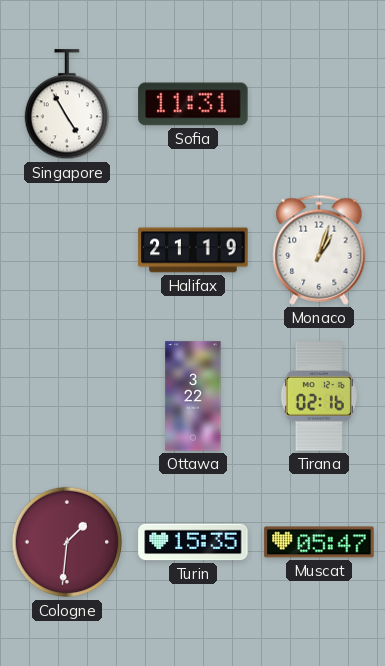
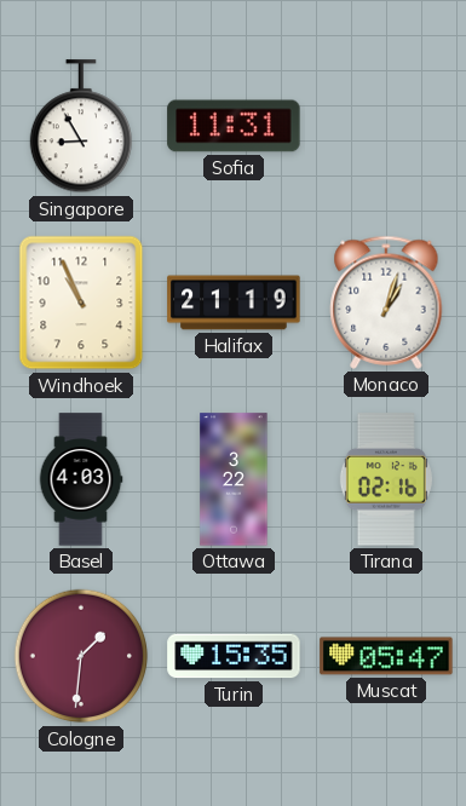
Singapore: 4:55 -> 8:55 (80, 127)
Windhoek: none -> 10:56 (81, 303)
Basel: none -> 4:03 (81, 479)
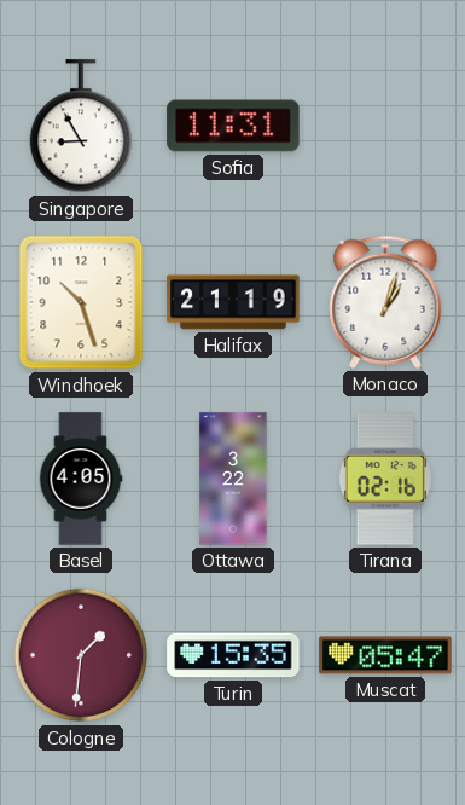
Windhoek: 10:56 -> 10:27 (81, 302)
Basel: 4:03 -> 4:05 (81, 479)
